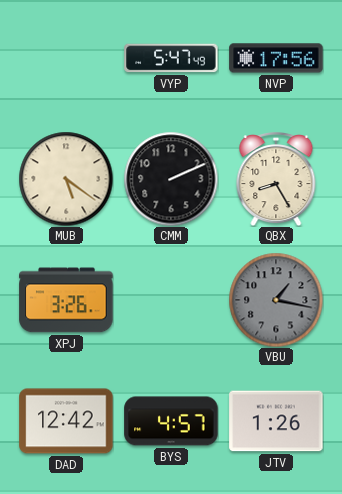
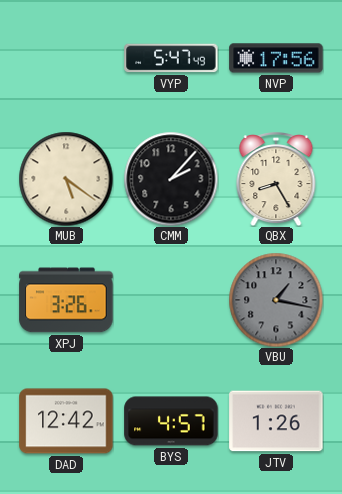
CMM: 2:11 -> 2:07 (171, 179)
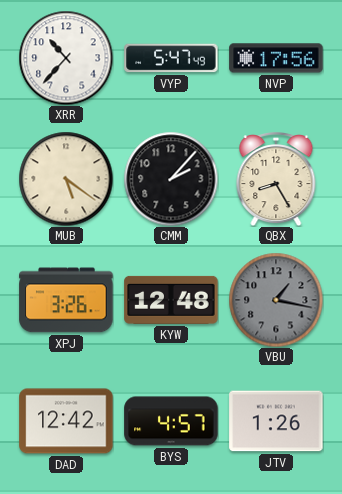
XRR: none -> 10:37 (66, 58)
KYW: none -> 12:48 (171, 300)
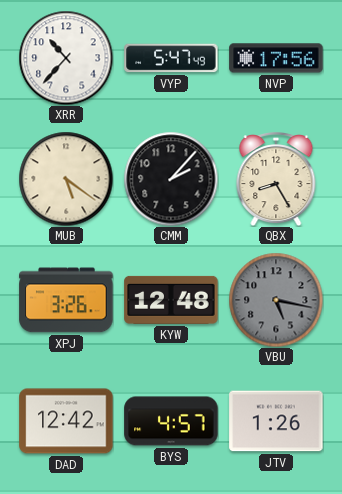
VBU: 1:17 -> 5:17 (276, 300)
